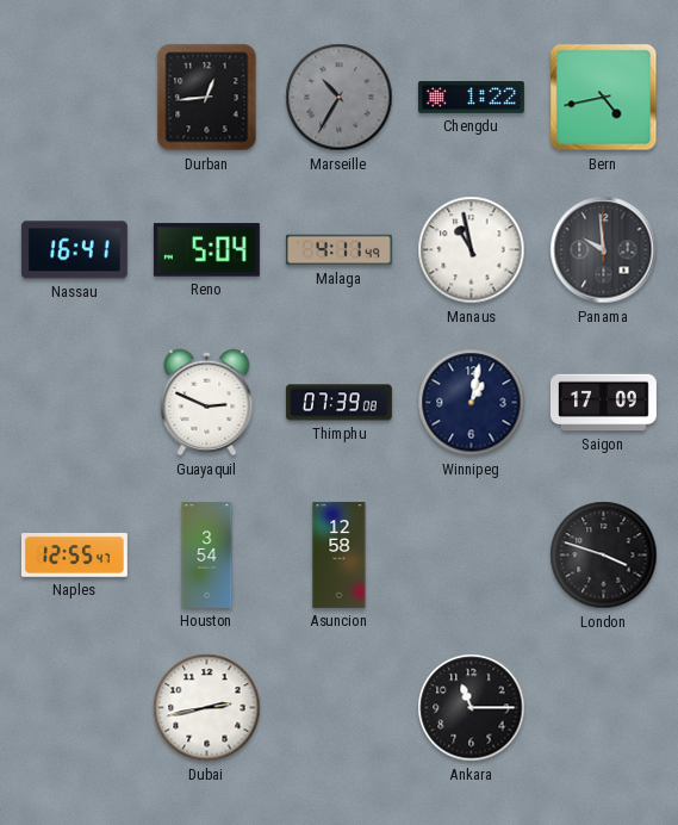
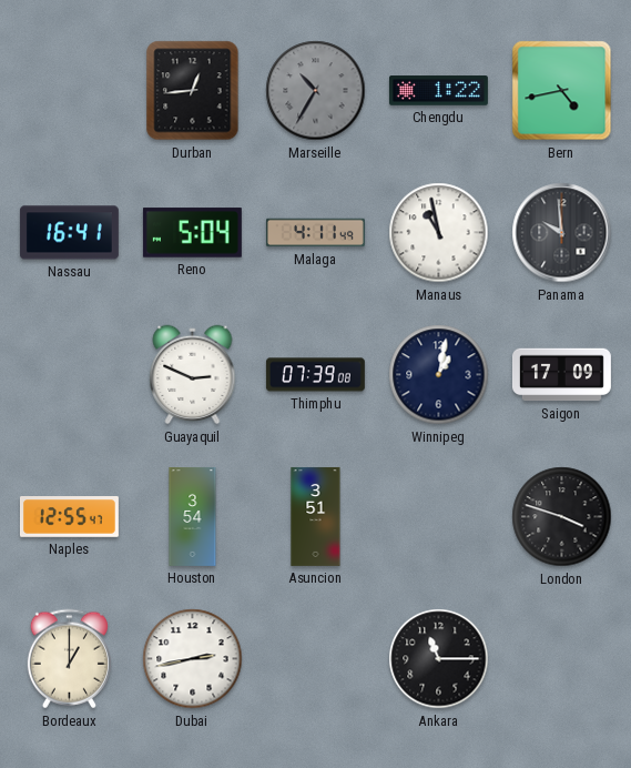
Asuncion: 12:58 -> 3:51 (316, 516)
Bordeaux: none -> 1:00 (69, 659)
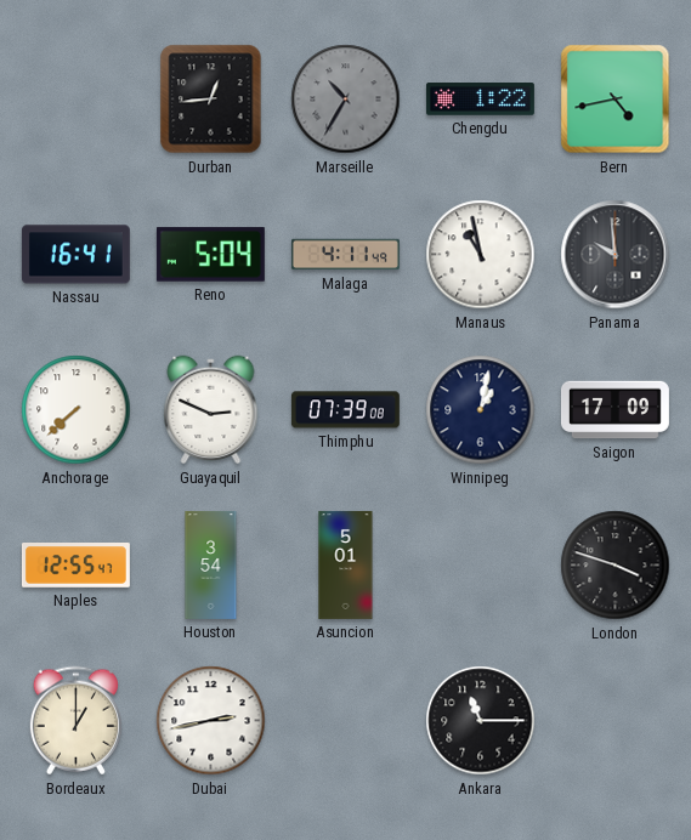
Anchorage: none -> 7:38 (77, 410)
Asuncion: 3:51 -> 5:01 (346, 564)
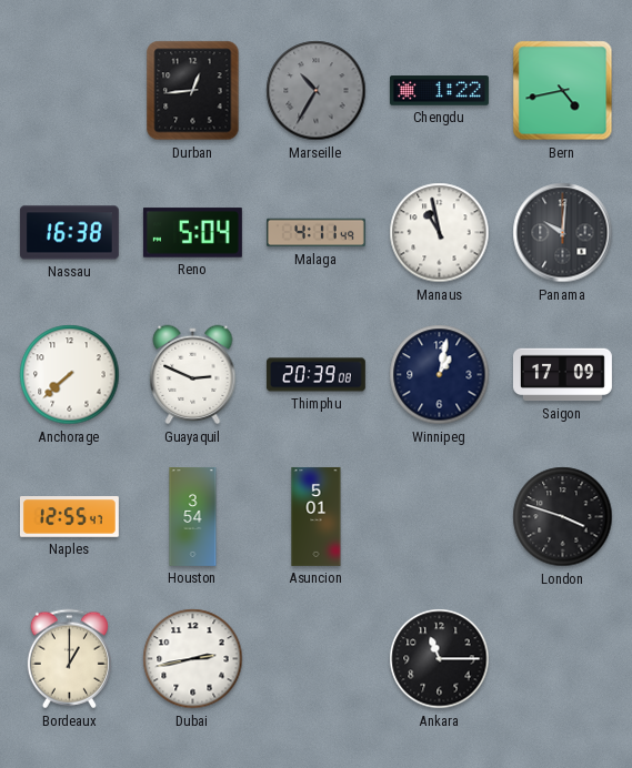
Nassau: 16:41 -> 16:38 (69, 233)
Panama: 9:59 -> 10:01 (563, 233)
Thimphu: 07:39 -> 20:39 (315, 375)
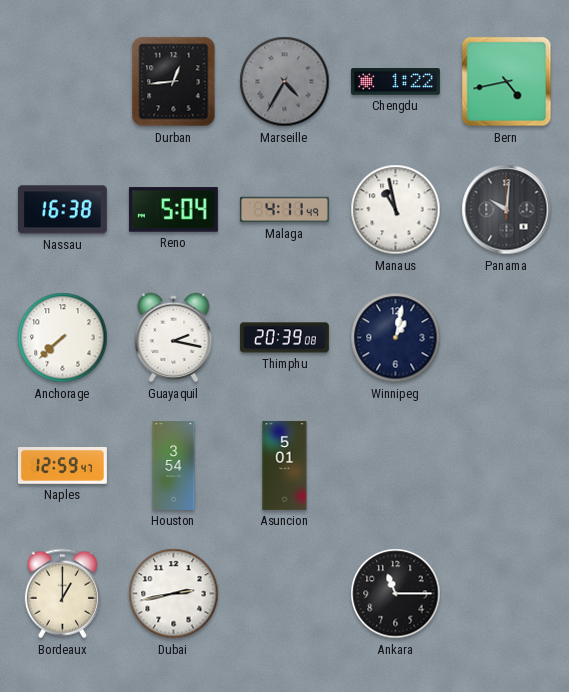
Marseille: 10:35 -> 4:35 (285, 82)
Guayaquil: 2:49 -> 2:17 (174, 338)
Saigon: 17:09 -> none (562, 375)
Naples: 12:55 -> 12:59 (62, 466)
London: 3:48 -> none (563, 517)
